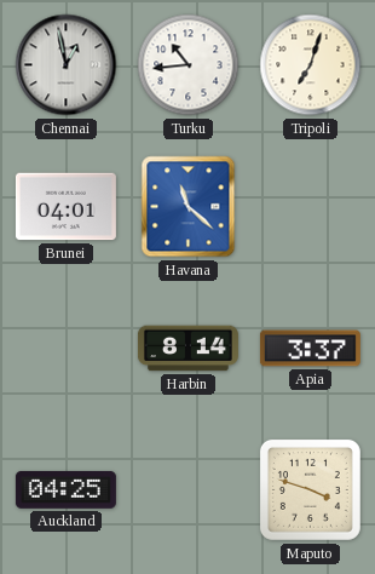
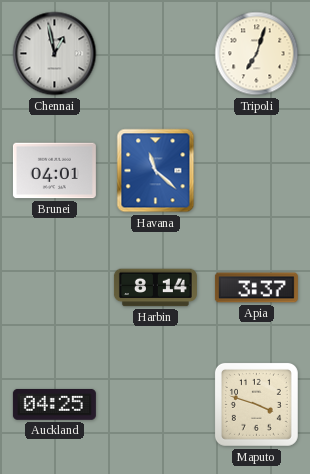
Turku: 10:44 -> none (189, 65)
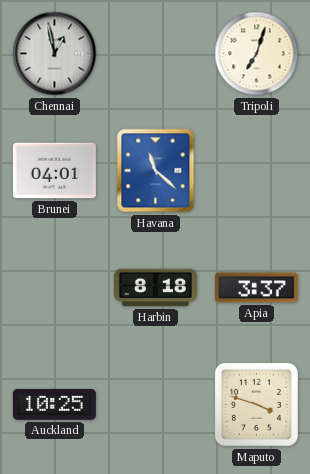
Harbin: 8:14 -> 8:18 (155, 288)
Auckland: 04:25 -> 10:25 (54, 404)
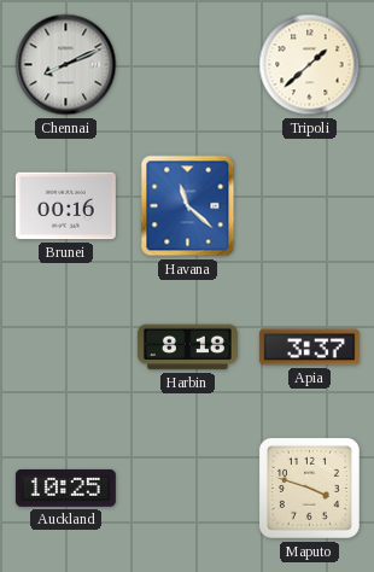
Chennai: 12:58 -> 8:11 (66, 65)
Tripoli: 7:03 -> 1:38 (310, 65)
Brunei: 04:01 -> 00:16 (65, 206)
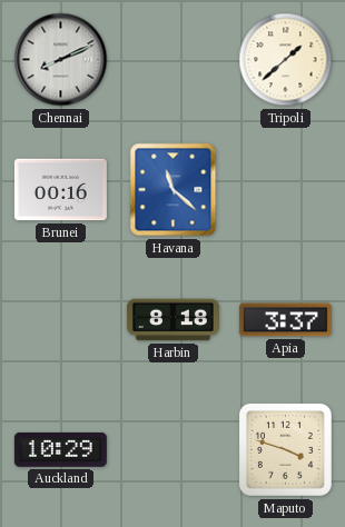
Auckland: 10:25 -> 10:29 (60, 449)
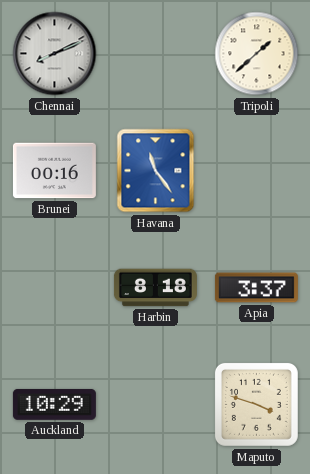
Havana: 11:22 -> 11:24 (156, 171)
